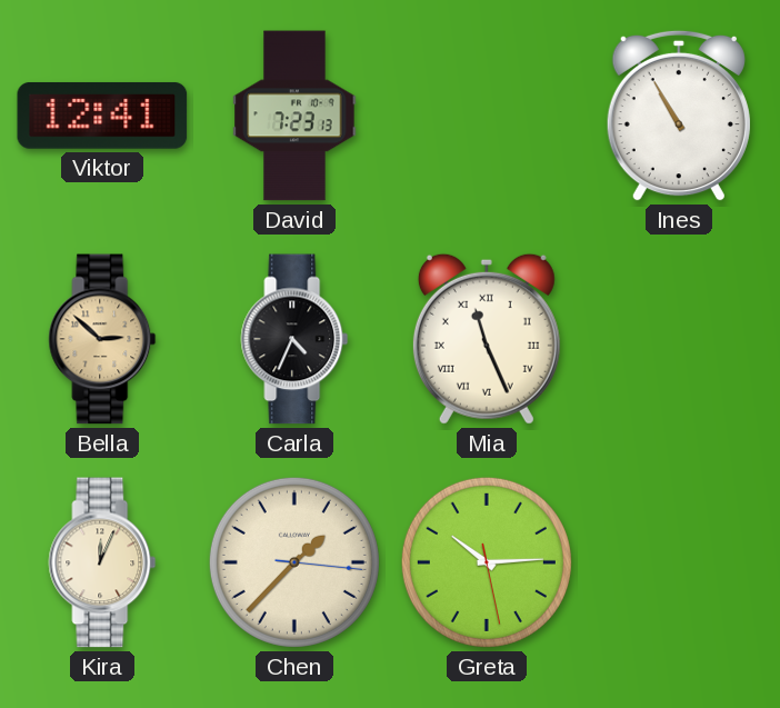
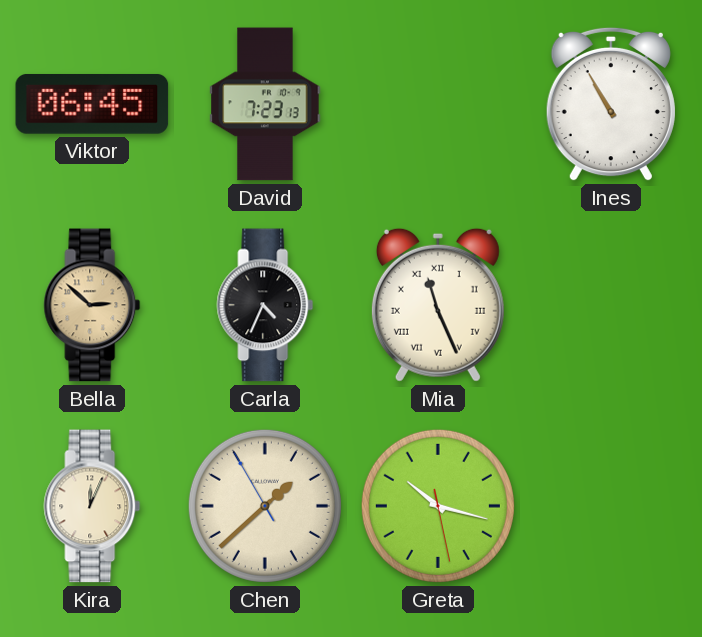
Viktor: 12:41 -> 06:45 (92, 104)
Chen: 1:37:16 -> 1:37:55 (265, 506)
Greta: 10:14 -> 10:17 (438, 506)
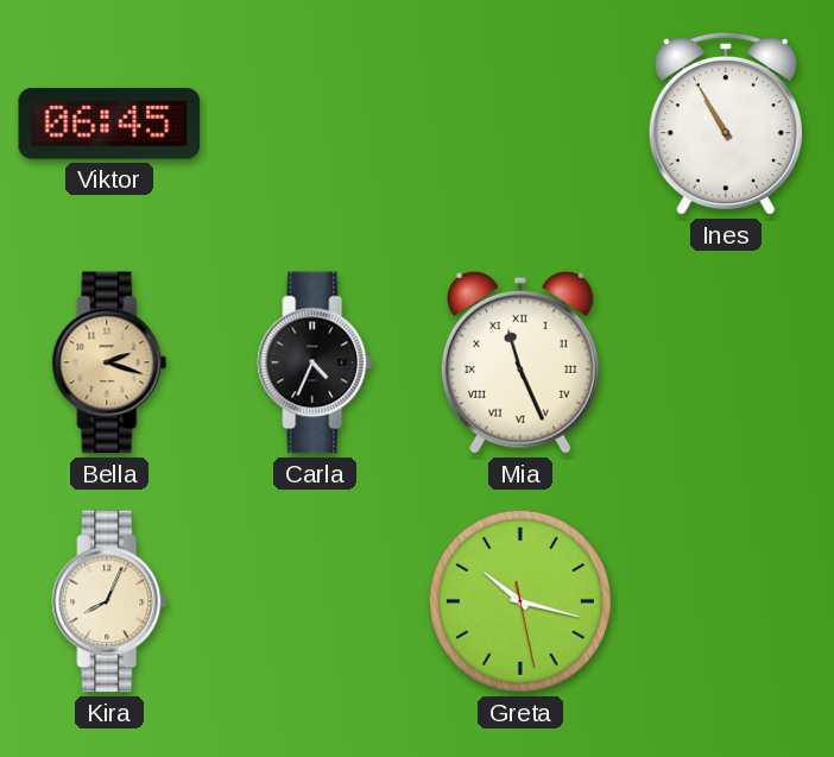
David: 7:23 -> none (265, 104)
Bella: 2:52 -> 2:18 (109, 362)
Kira: 12:04 -> 8:04 (109, 601)
Chen: 1:37 -> none (265, 506)
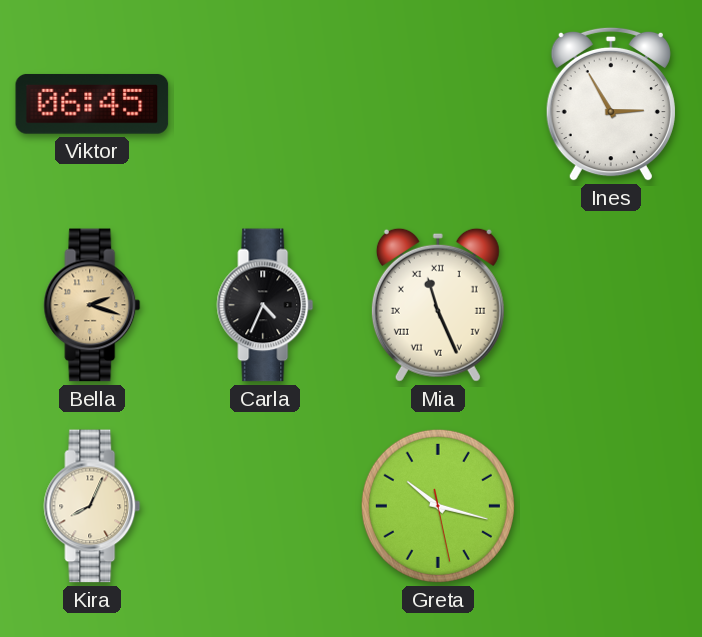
Ines: 10:55 -> 2:55 (611, 104)
